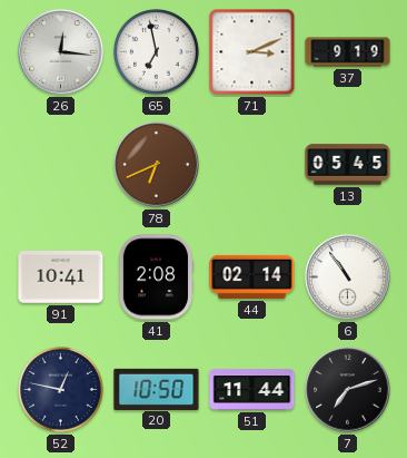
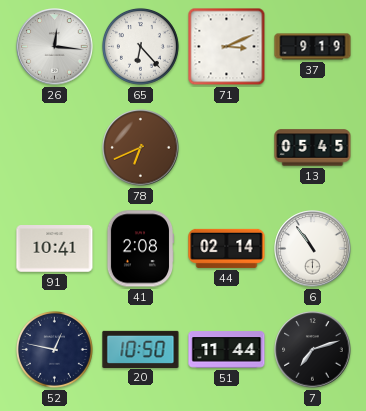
65: 6:58 -> 6:23 (140, 46)
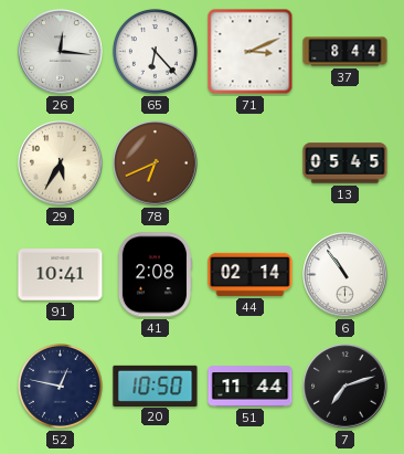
37: 9:19 -> 8:44 (345, 52)
29: none -> 5:35 (61, 163)
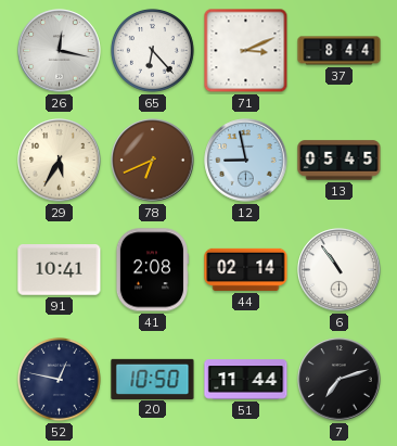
26: 12:16 -> 12:17 (60, 51)
12: none -> 8:58 (246, 161)
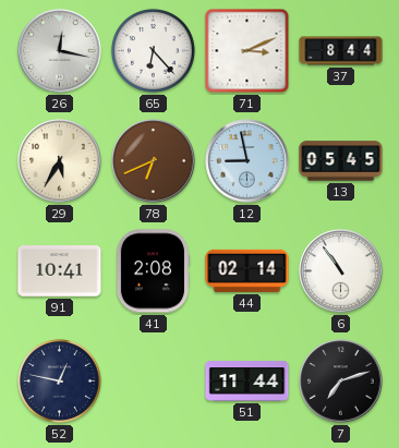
20: 10:50 -> none (153, 379)
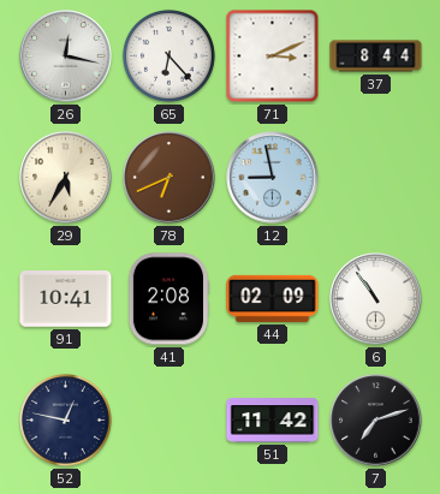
13: 05:45 -> none (341, 161)
44: 02:14 -> 02:09 (273, 298)
51: 11:44 -> 11:42 (273, 421)
